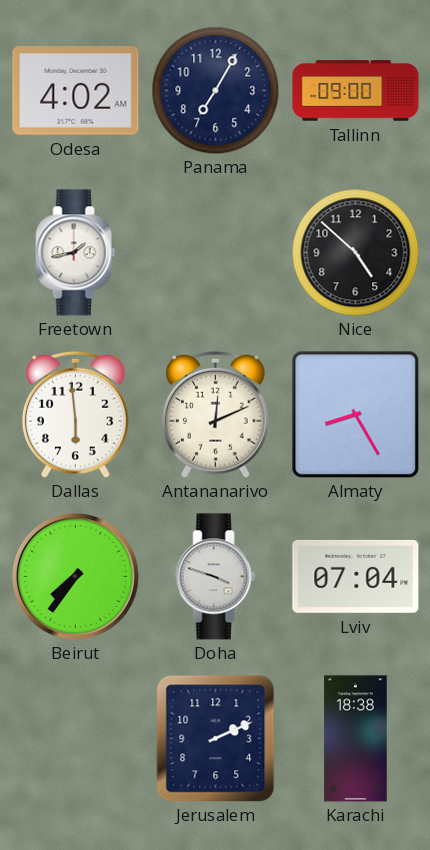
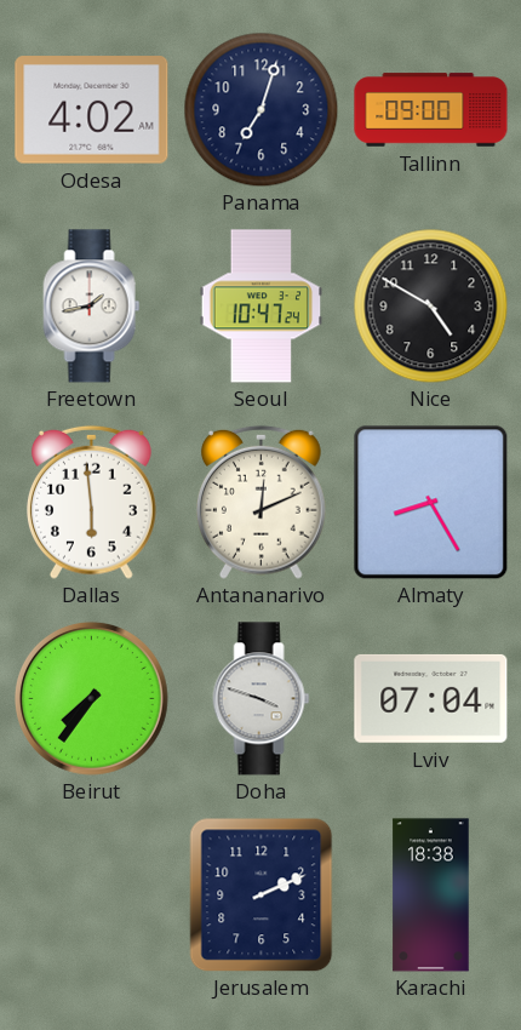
Panama: 7:05 -> 7:03 (260, 109)
Seoul: none -> 10:47 (262, 307)
Nice: 4:52 -> 4:50 (430, 305)
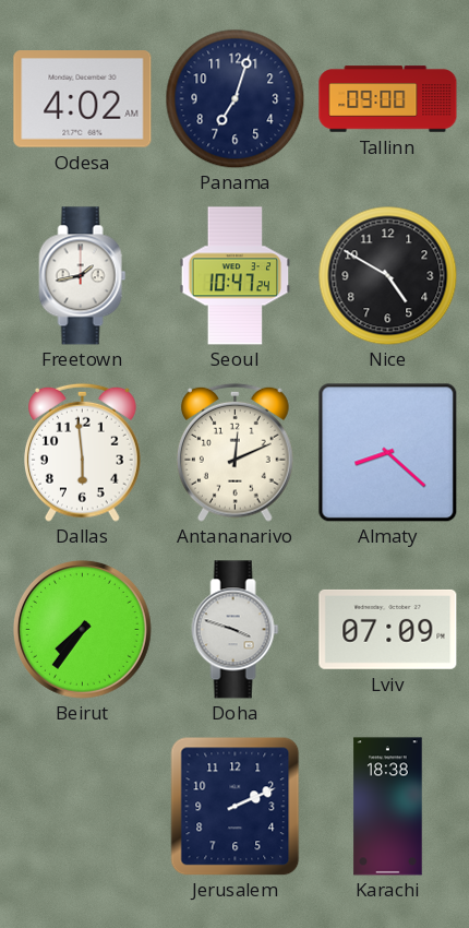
Almaty: 8:25 -> 8:22 (387, 452)
Lviv: 07:04 -> 07:09 (388, 629)
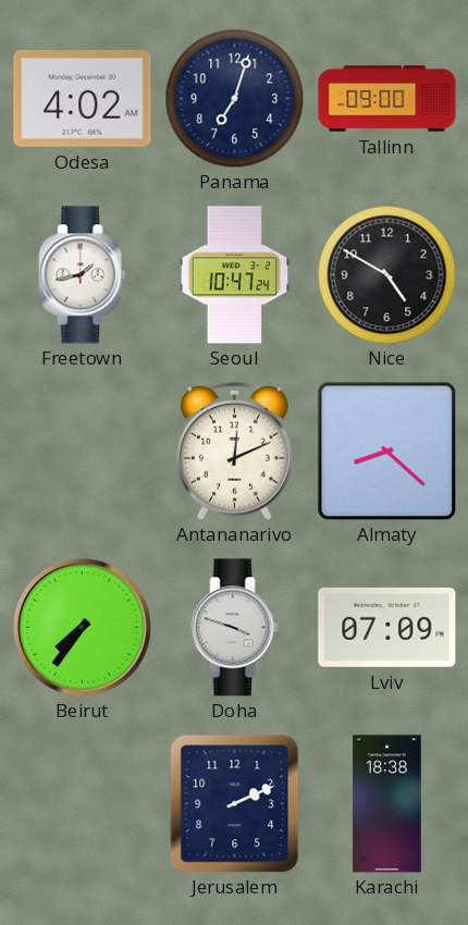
Dallas: 5:59 -> none (83, 452)
